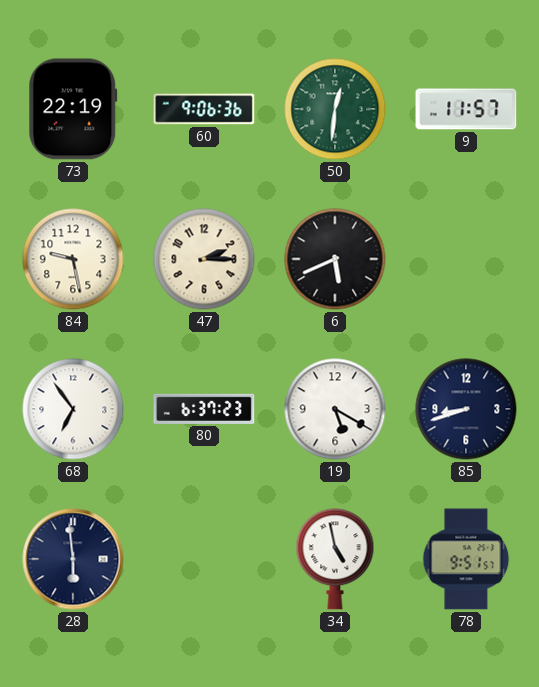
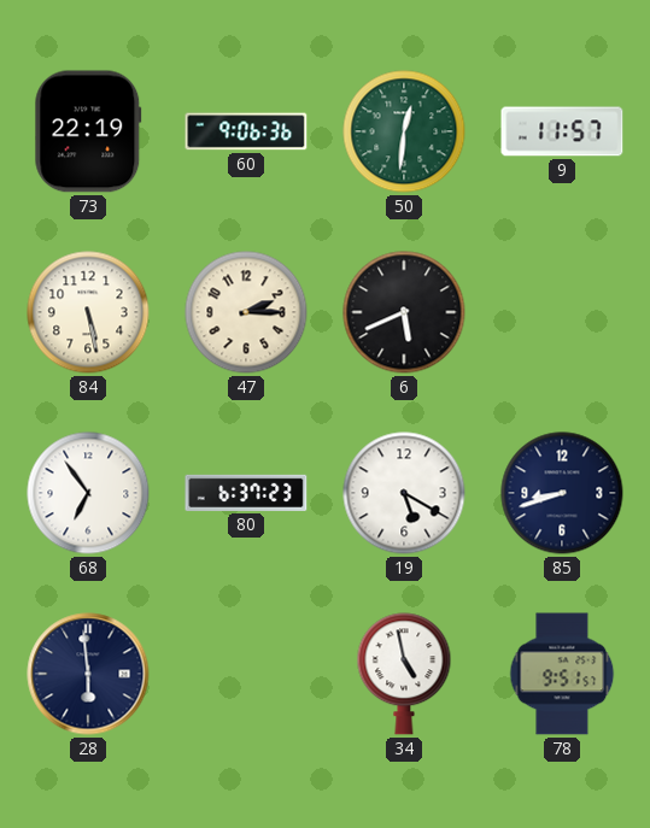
84: 9:28 -> 5:28 (88, 312)
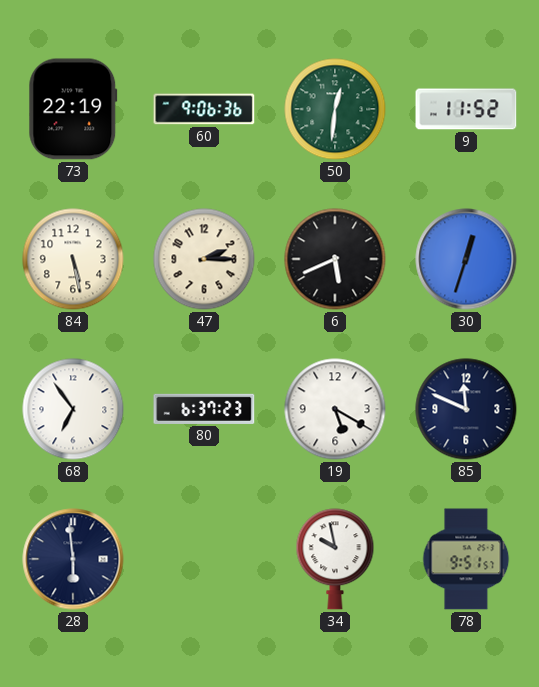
9: 11:57 -> 11:52 (466, 109)
30: none -> 12:33 (466, 259)
85: 8:42 -> 11:49 (466, 409)
34: 4:58 -> 9:58 (335, 559)
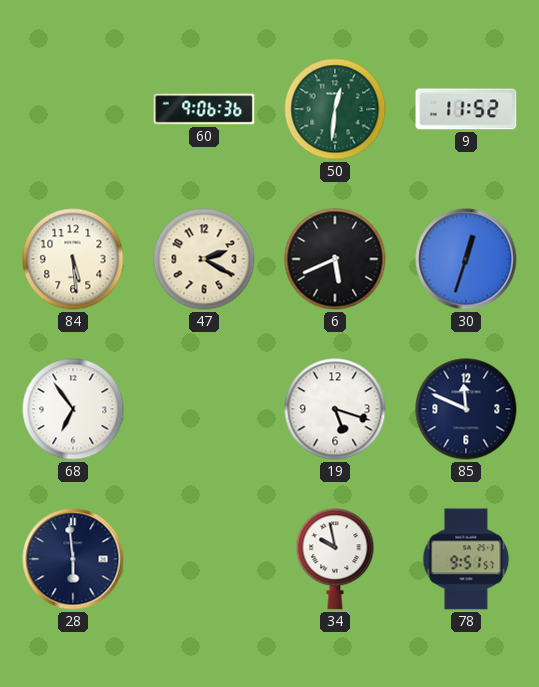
73: 22:19 -> none (73, 109)
84: 5:28 -> 5:29 (73, 259)
47: 2:15 -> 2:20 (204, 259)
80: 6:37 -> none (204, 409)
19: 5:20 -> 5:18 (335, 409)
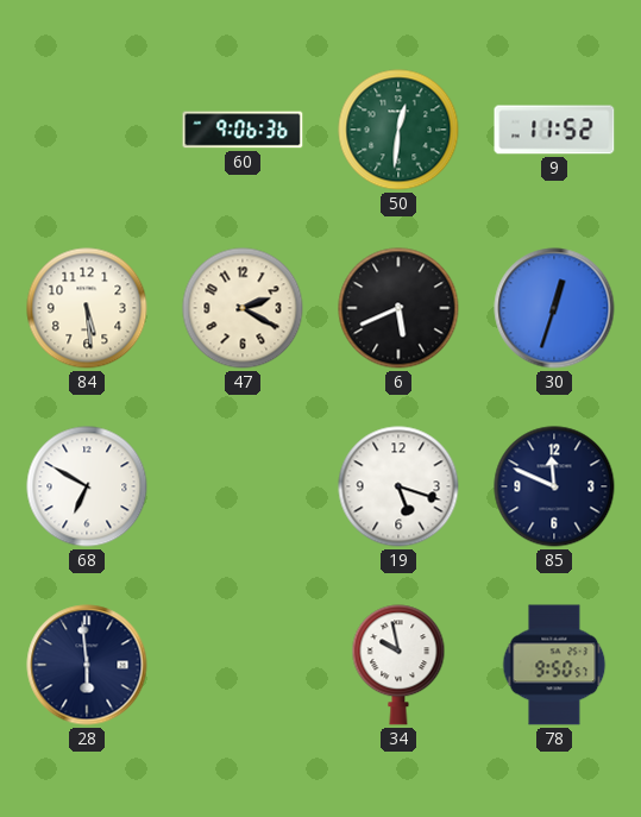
68: 6:54 -> 6:50 (87, 486)
78: 9:51 -> 9:50 (554, 665)
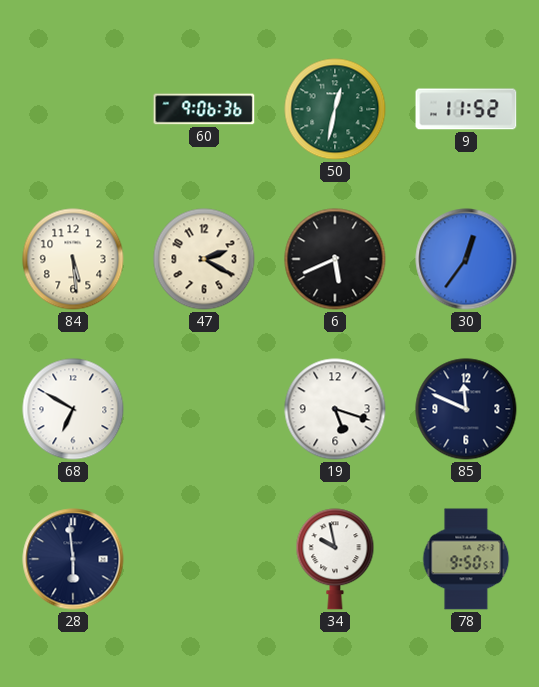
50: 12:31 -> 12:32 (335, 109)
30: 12:33 -> 12:36 (466, 259)
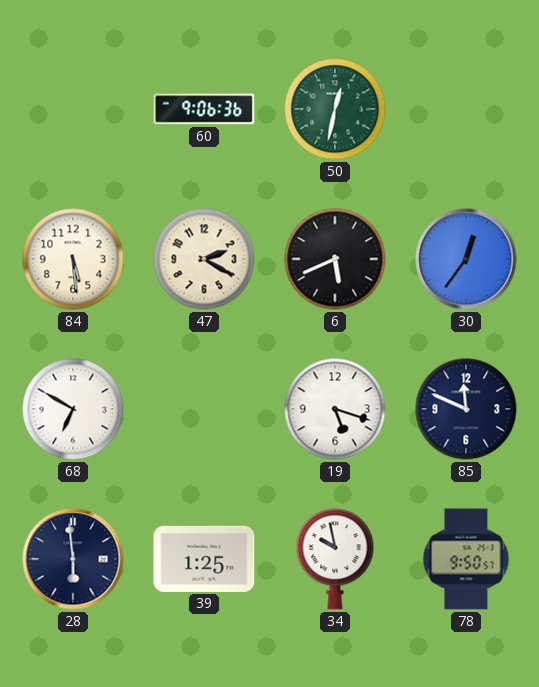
9: 11:52 -> none (466, 109)
39: none -> 1:25 (204, 559)
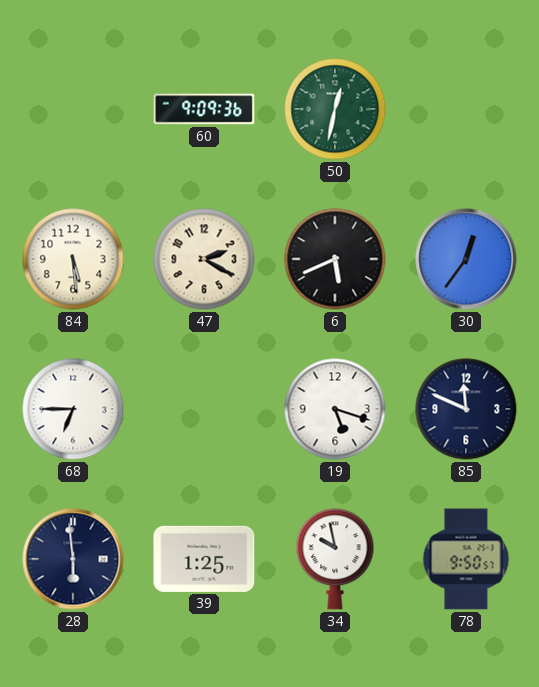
60: 9:06 -> 9:09 (204, 109)
68: 6:50 -> 6:45 (73, 409)
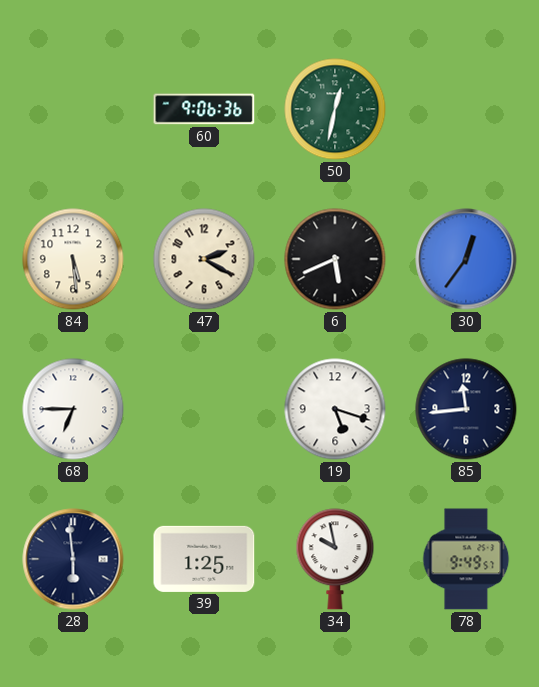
60: 9:09 -> 9:06 (204, 109)
85: 11:49 -> 11:44 (466, 409)
78: 9:50 -> 9:49 (466, 559)
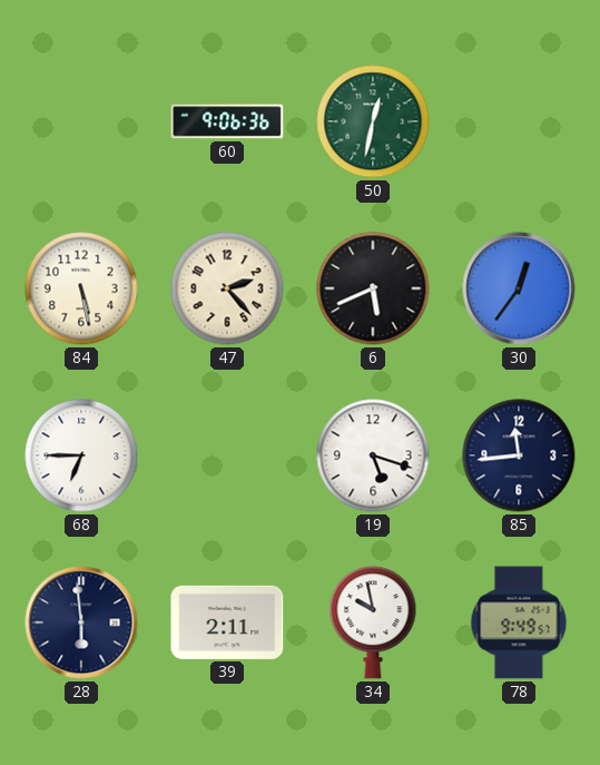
84: 5:29 -> 5:28 (81, 288)
47: 2:20 -> 2:23 (227, 288)
39: 1:25 -> 2:11 (227, 622)
